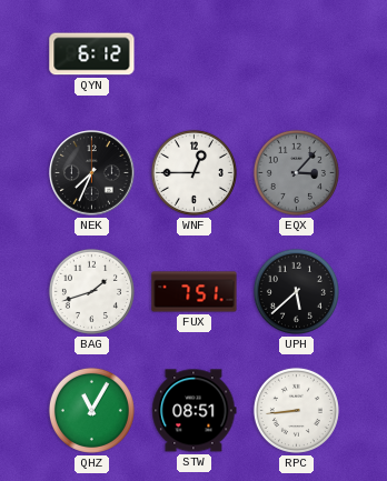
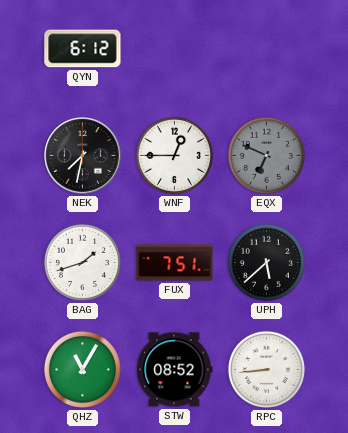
NEK: 7:34 -> 7:32 (83, 156)
EQX: 3:07 -> 6:49 (266, 155)
STW: 08:51 -> 08:52 (175, 370)
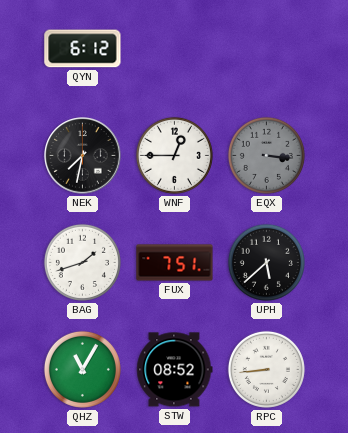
EQX: 6:49 -> 3:16 (266, 155)
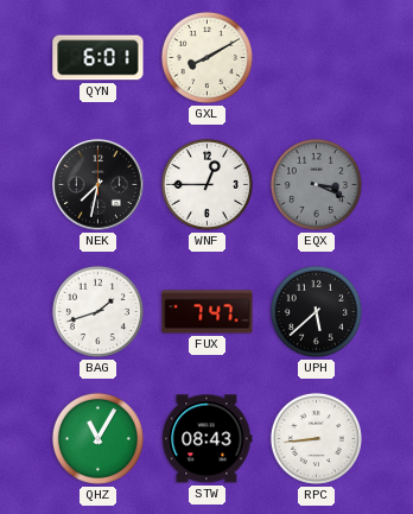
QYN: 6:12 -> 6:01 (99, 58)
GXL: none -> 8:10 (206, 57)
EQX: 3:16 -> 3:19 (316, 184)
FUX: 7:51 -> 7:47 (208, 312)
STW: 08:52 -> 08:43 (208, 439)
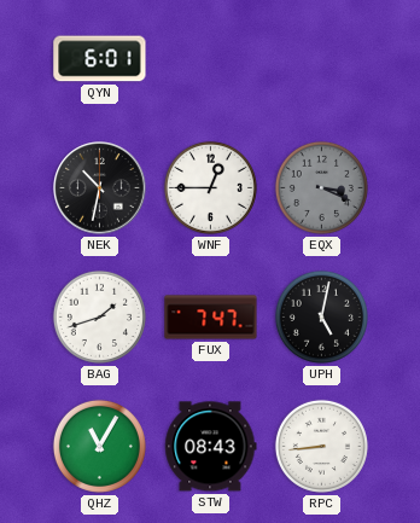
GXL: 8:10 -> none (206, 57)
NEK: 7:32 -> 10:32 (100, 188)
UPH: 5:38 -> 5:02 (321, 316)
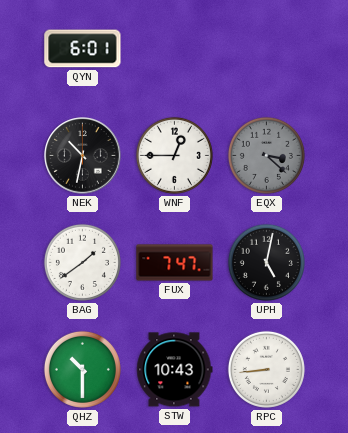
EQX: 3:19 -> 3:22 (266, 155)
BAG: 1:42 -> 1:39 (82, 262)
QHZ: 11:05 -> 10:30 (82, 369)
STW: 08:43 -> 10:43 (175, 370)
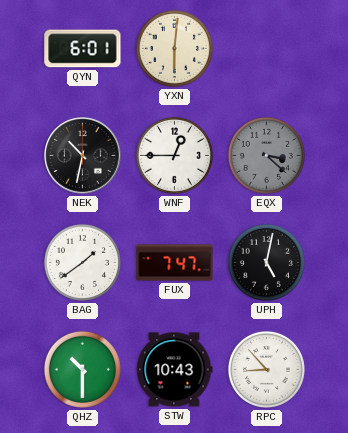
YXN: none -> 6:01 (174, 48)
RPC: 8:44 -> 8:53 (266, 369)
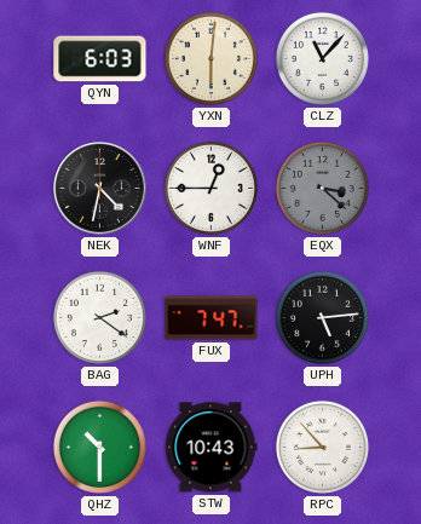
QYN: 6:01 -> 6:03 (100, 59)
CLZ: none -> 11:07 (322, 58)
NEK: 10:32 -> 4:32 (100, 189)
BAG: 1:39 -> 2:21 (99, 317)
UPH: 5:02 -> 5:14 (322, 317)
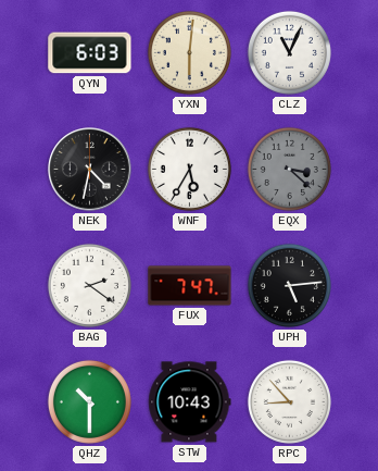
CLZ: 11:07 -> 11:04 (289, 52)
WNF: 12:45 -> 5:35 (189, 169)
